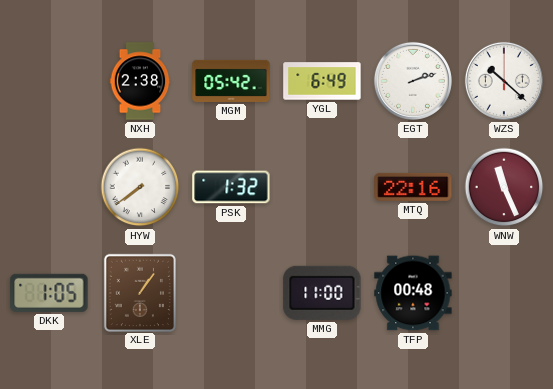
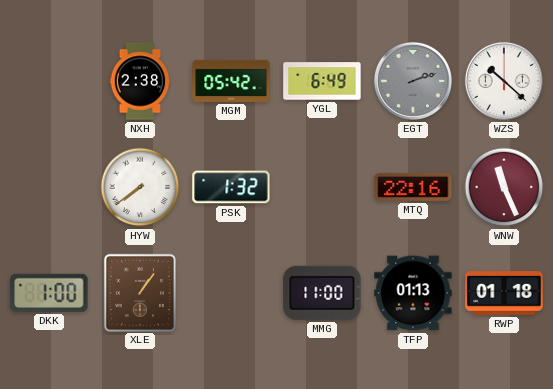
EGT dial: white -> grey (413, 81)
DKK: 1:05 -> 1:00 (49, 293)
TFP: 00:48 -> 01:13 (413, 293)
RWP: none -> 01:18 (504, 294)
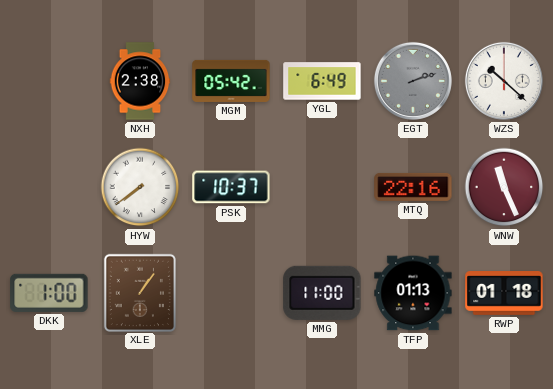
PSK: 1:32 -> 10:37 (231, 187)
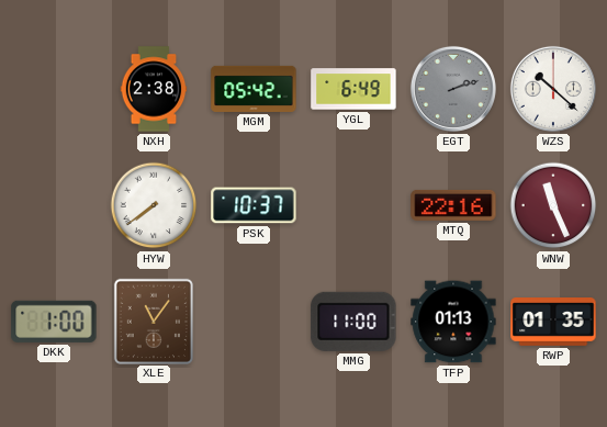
XLE: 1:06 -> 11:06 (154, 321)
RWP: 01:18 -> 01:35 (553, 323)
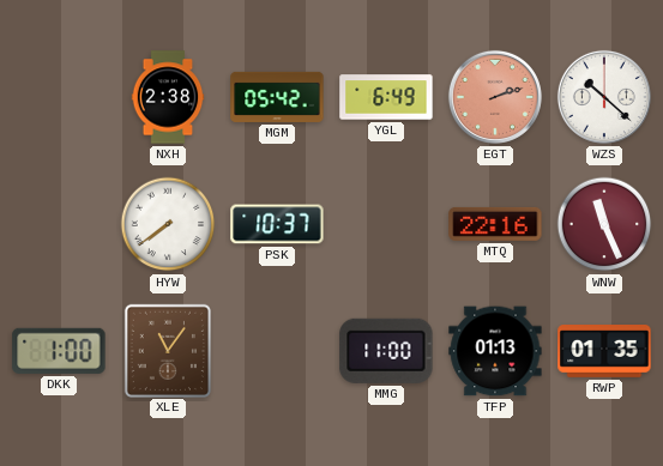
EGT dial: grey -> salmon (495, 97)
